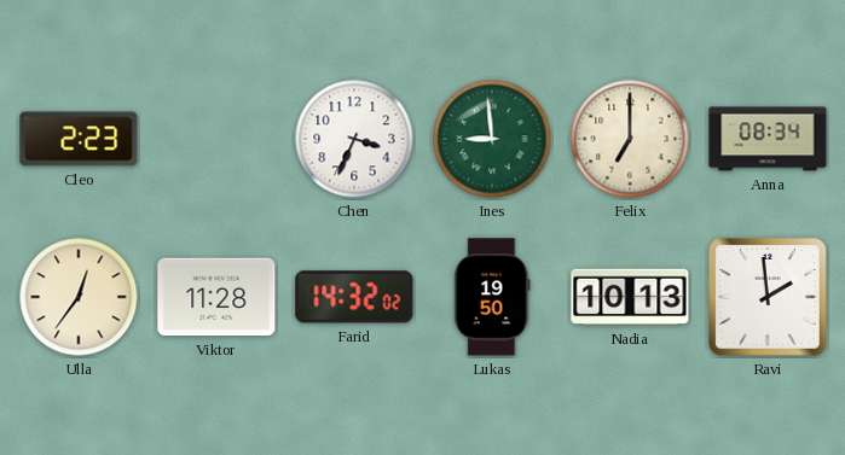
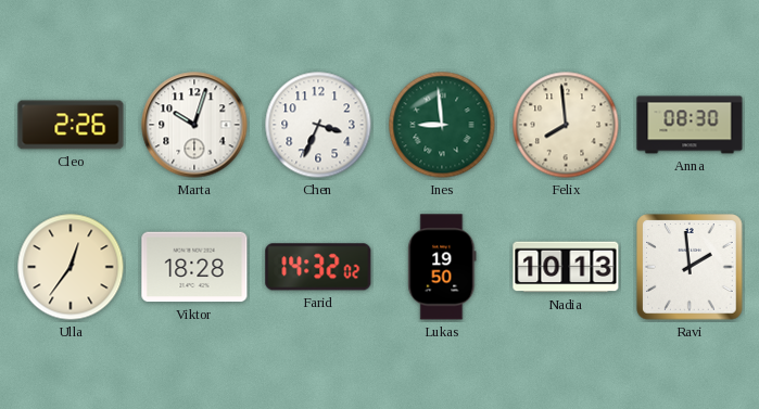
Cleo: 2:23 -> 2:26 (71, 125)
Marta: none -> 10:03 (194, 125)
Felix: 7:00 -> 7:59 (566, 125)
Anna: 08:34 -> 08:30 (690, 125)
Viktor: 11:28 -> 18:28 (194, 267)
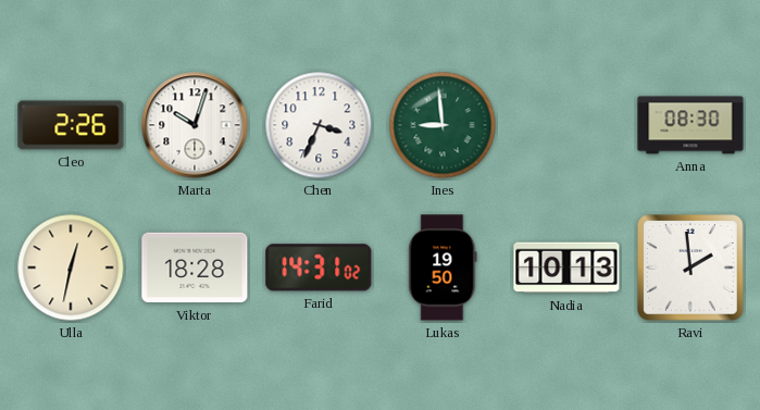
Felix: 7:59 -> none (566, 125)
Ulla: 12:36 -> 12:32 (71, 268)
Farid: 14:32 -> 14:31 (319, 268)
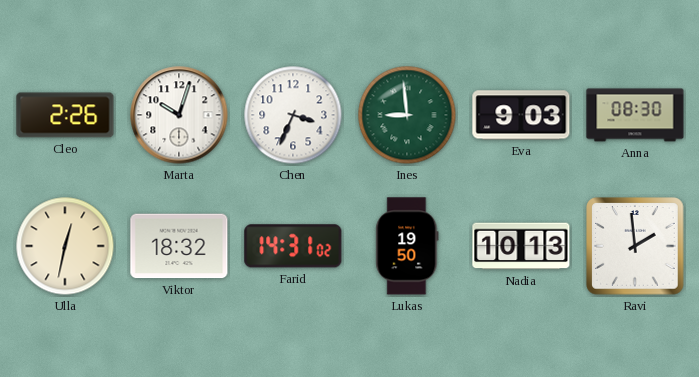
Eva: none -> 9:03 (521, 115)
Viktor: 18:28 -> 18:32 (179, 246)
